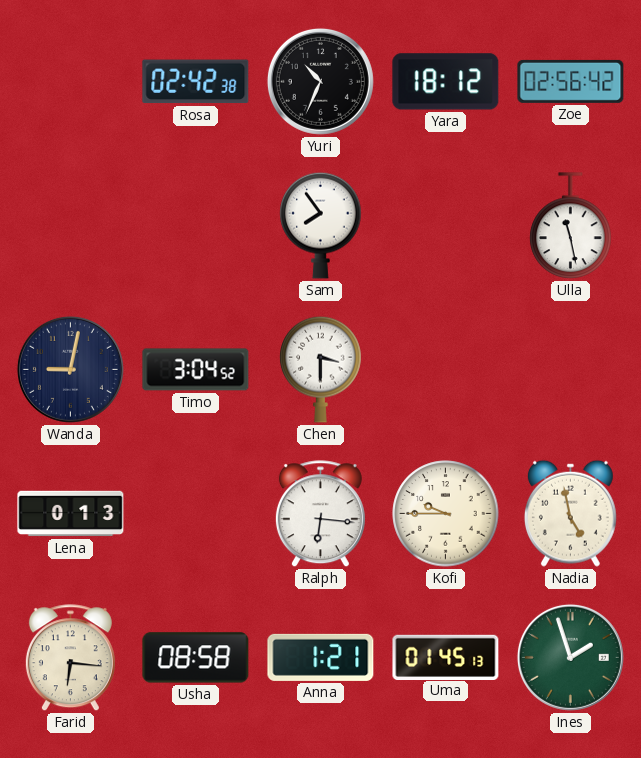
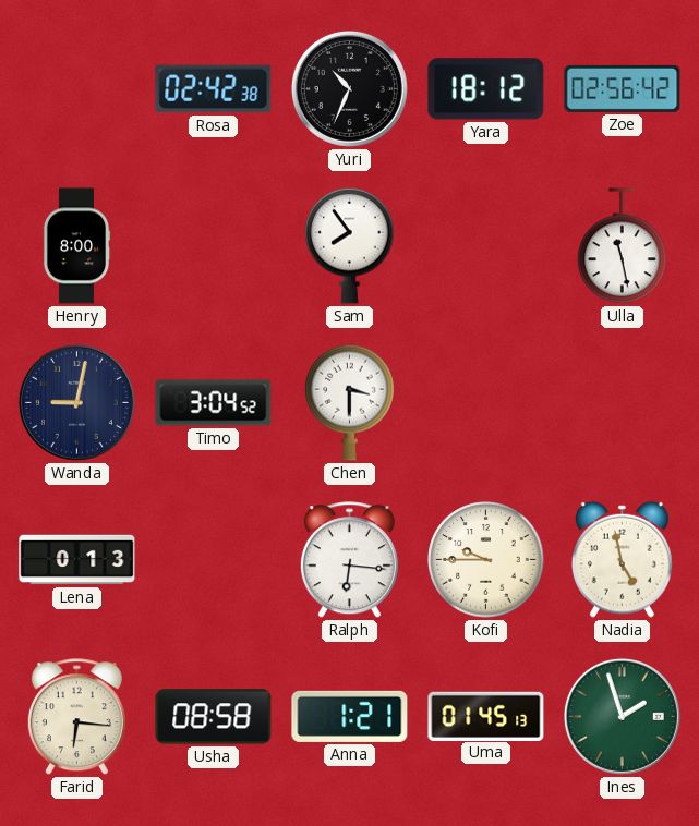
Henry: none -> 8:00 (76, 246)
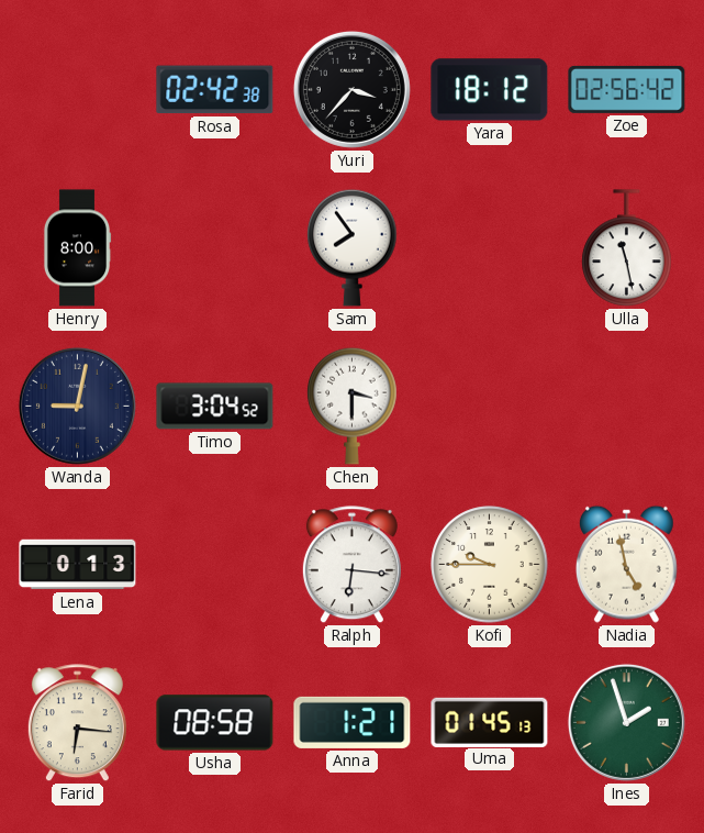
Yuri: 10:34 -> 3:37 (351, 89)
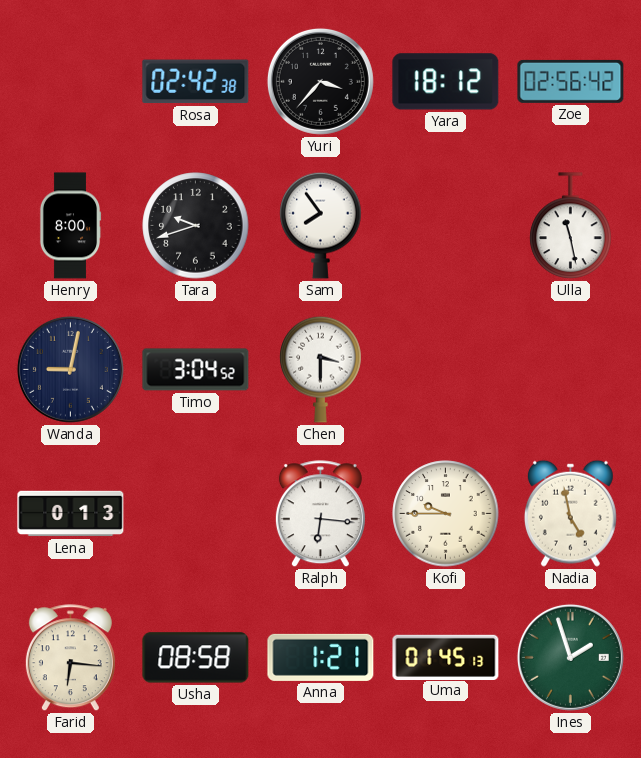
Tara: none -> 9:42 (196, 226)
